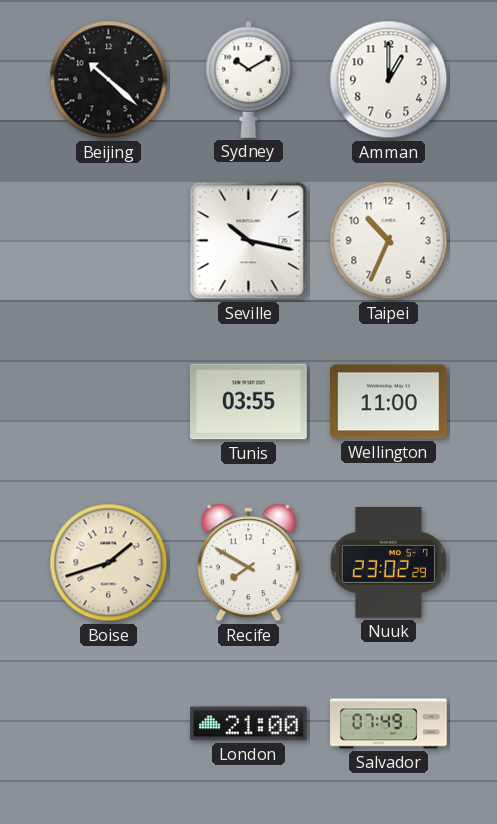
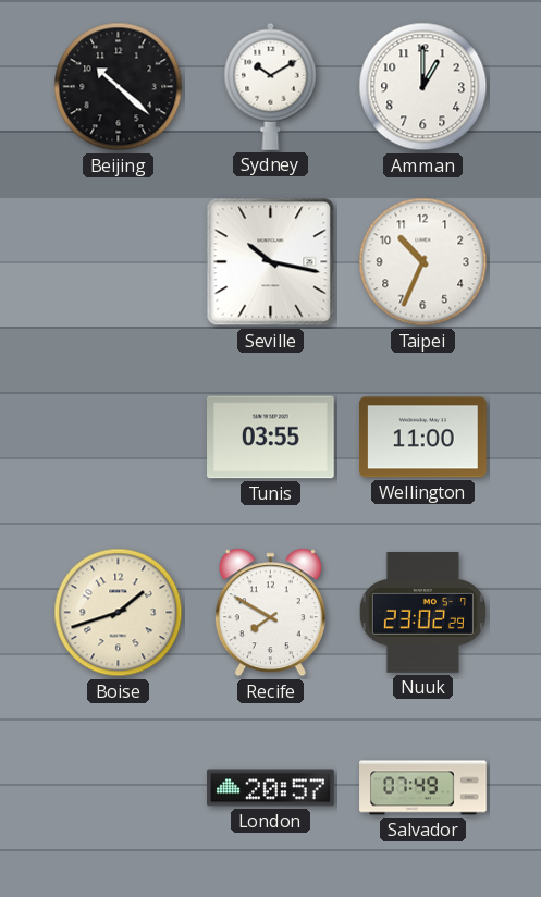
London: 21:00 -> 20:57 (271, 788)
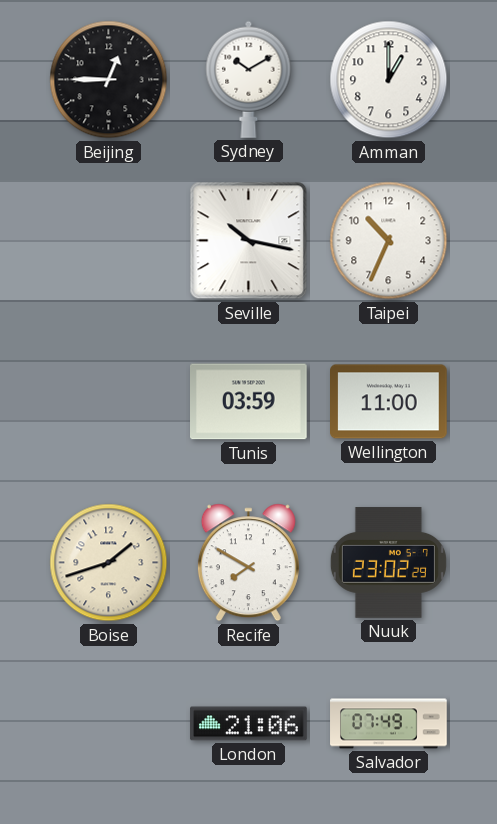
Beijing: 10:22 -> 12:45 (109, 80)
Tunis: 03:55 -> 03:59 (249, 402)
London: 20:57 -> 21:06 (249, 724)
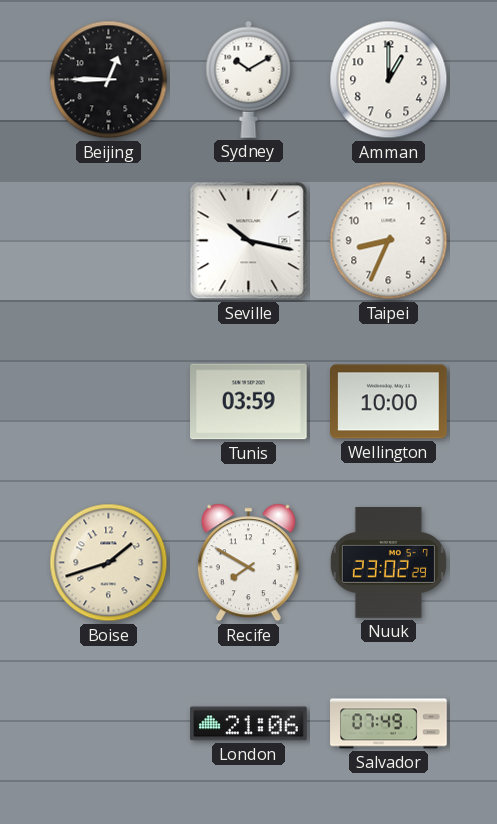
Taipei: 10:34 -> 8:34 (389, 241)
Wellington: 11:00 -> 10:00 (389, 402)
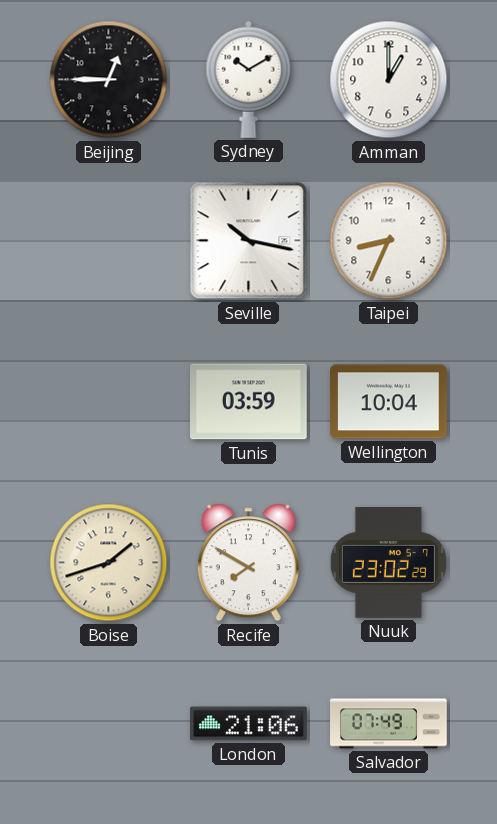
Wellington: 10:00 -> 10:04 (389, 402)
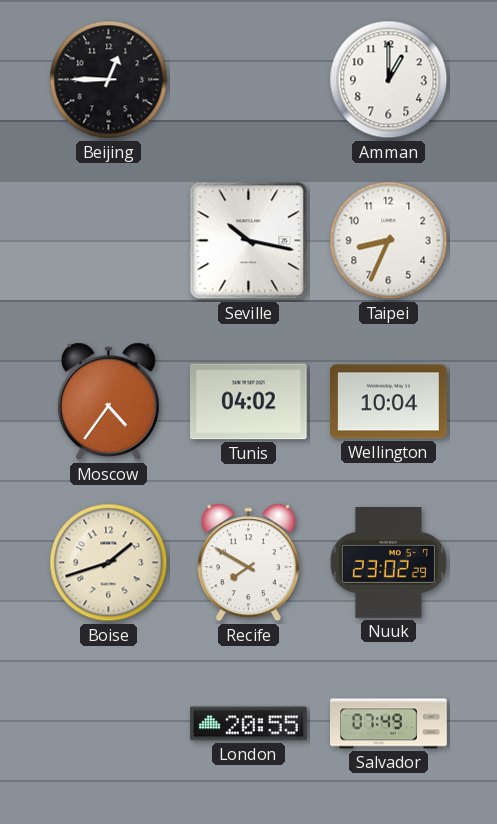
Sydney: 10:10 -> none (249, 79)
Moscow: none -> 4:36 (108, 402)
Tunis: 03:59 -> 04:02 (249, 402)
London: 21:06 -> 20:55 (249, 724)
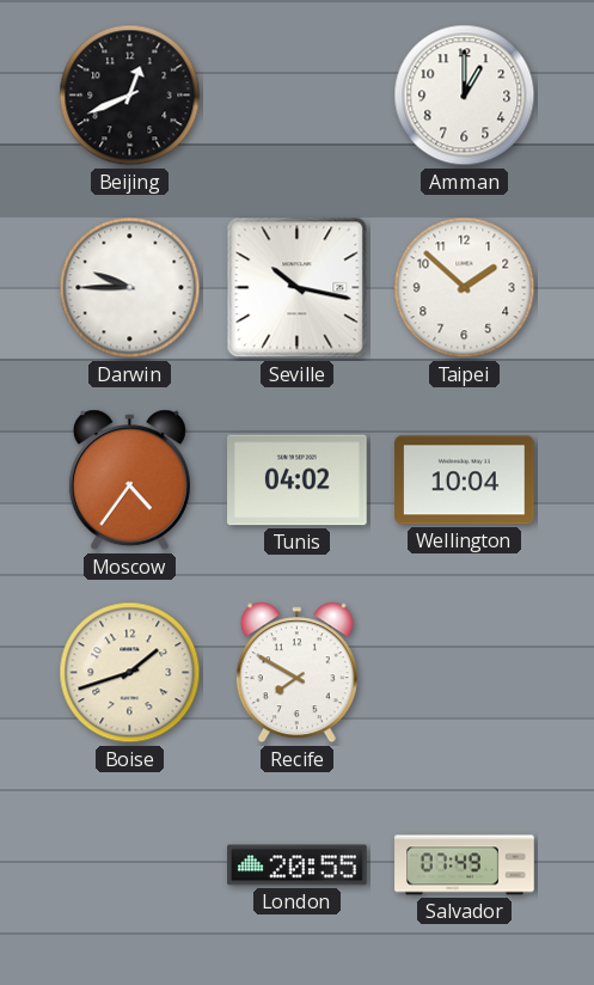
Beijing: 12:45 -> 12:41 (130, 96)
Darwin: none -> 9:45 (130, 288)
Taipei: 8:34 -> 1:52 (465, 288)
Nuuk: 23:02 -> none (388, 563)
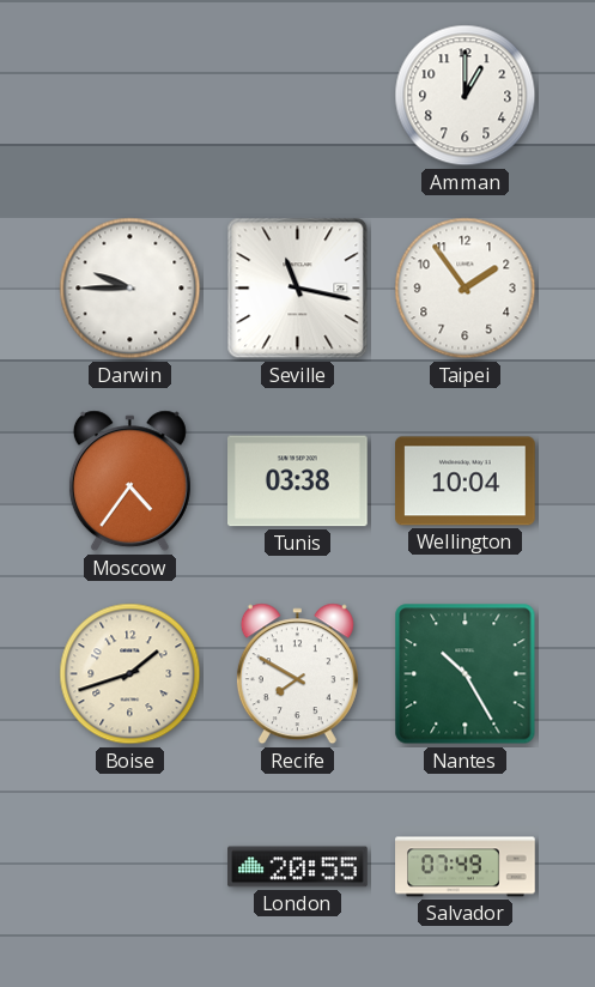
Beijing: 12:41 -> none (130, 96)
Seville: 10:17 -> 11:17 (298, 289)
Taipei: 1:52 -> 1:54 (466, 289)
Tunis: 04:02 -> 03:38 (298, 482)
Nantes: none -> 10:25 (466, 674)
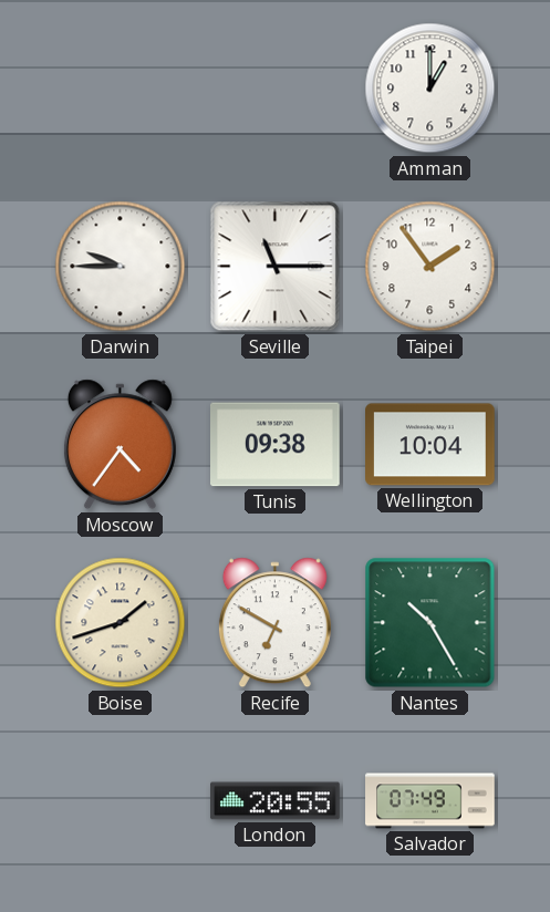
Seville: 11:17 -> 11:15 (276, 267)
Tunis: 03:38 -> 09:38 (276, 445)
Recife: 7:50 -> 6:50 (274, 623)
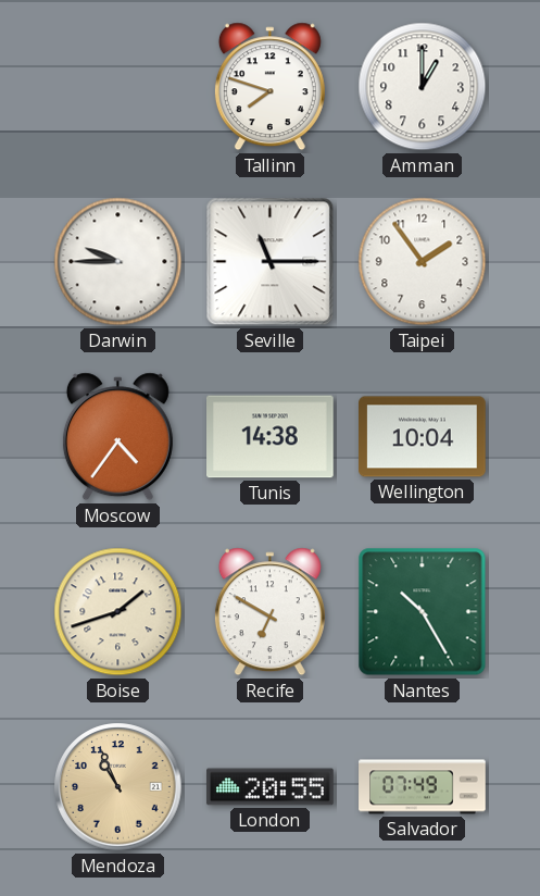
Tallinn: none -> 7:48 (269, 87)
Tunis: 09:38 -> 14:38 (271, 437)
Mendoza: none -> 10:56 (118, 787)
